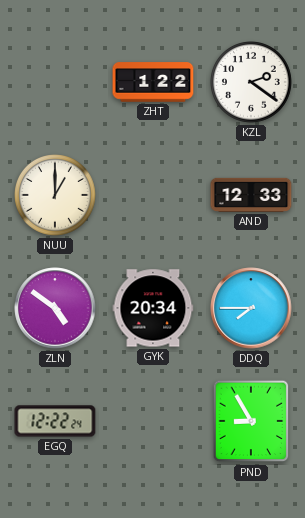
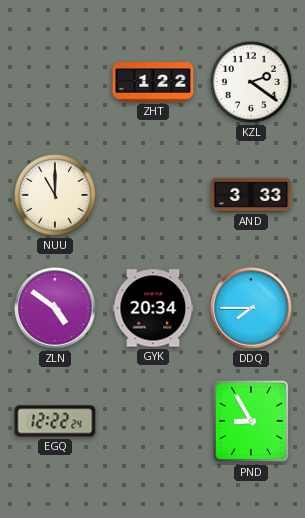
NUU: 1:00 -> 11:00 (56, 196)
AND: 12:33 -> 3:33 (251, 195)
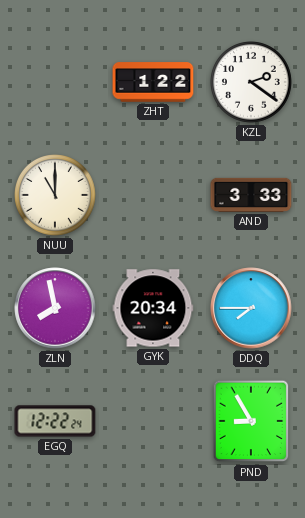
ZLN: 4:51 -> 7:58 (55, 308)
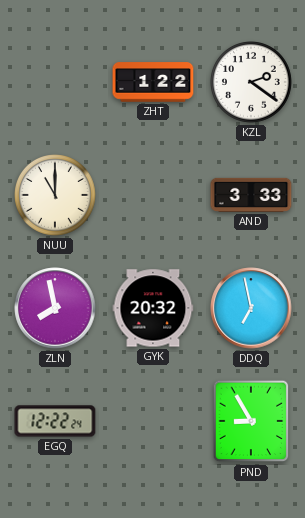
GYK: 20:34 -> 20:32 (153, 308)
DDQ: 7:45 -> 6:58 (251, 308)
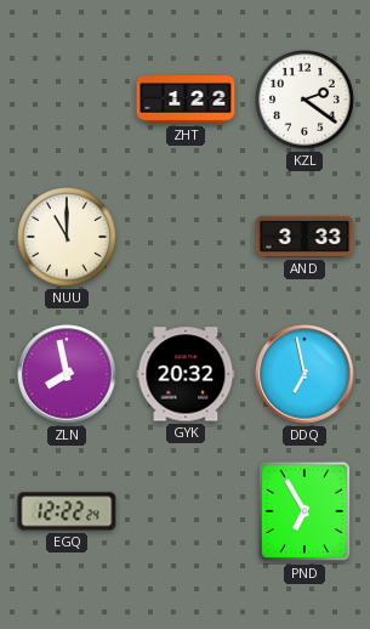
PND: 8:55 -> 6:55 (304, 511)
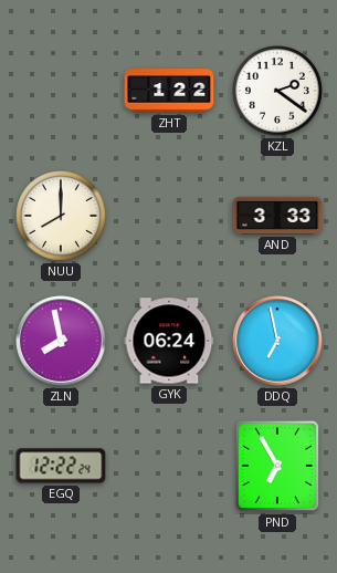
NUU: 11:00 -> 8:00 (62, 217)
GYK: 20:32 -> 06:24 (169, 341)
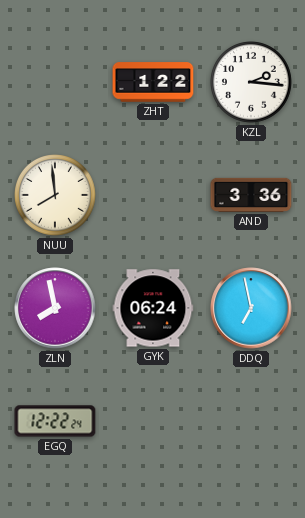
KZL: 2:21 -> 2:16 (252, 83)
NUU: 8:00 -> 7:59 (56, 196)
AND: 3:33 -> 3:36 (251, 195)
PND: 6:55 -> none (277, 466)
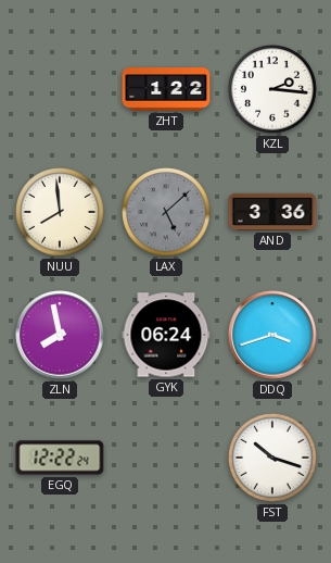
LAX: none -> 5:08 (167, 213)
DDQ: 6:58 -> 3:42 (272, 335)
FST: none -> 10:18 (273, 459)
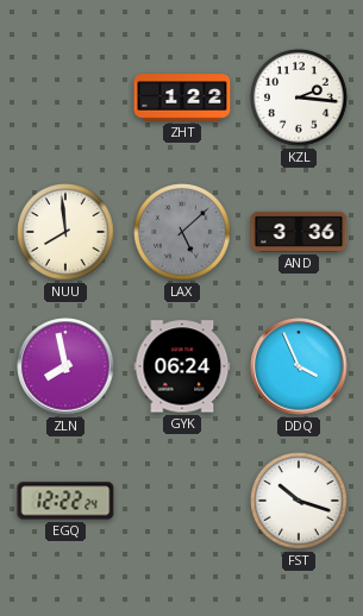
DDQ: 3:42 -> 3:56 (299, 366)
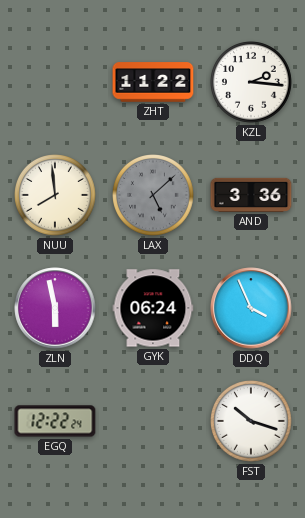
ZHT: 1:22 -> 11:22 (153, 82)
ZLN: 7:58 -> 5:58 (55, 308)
